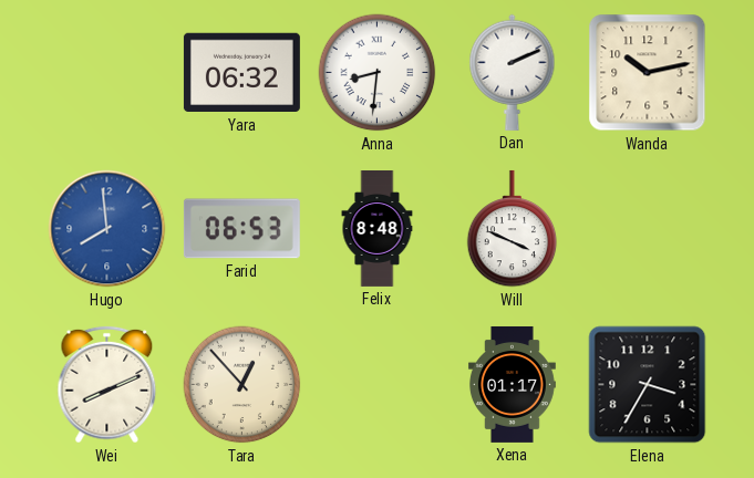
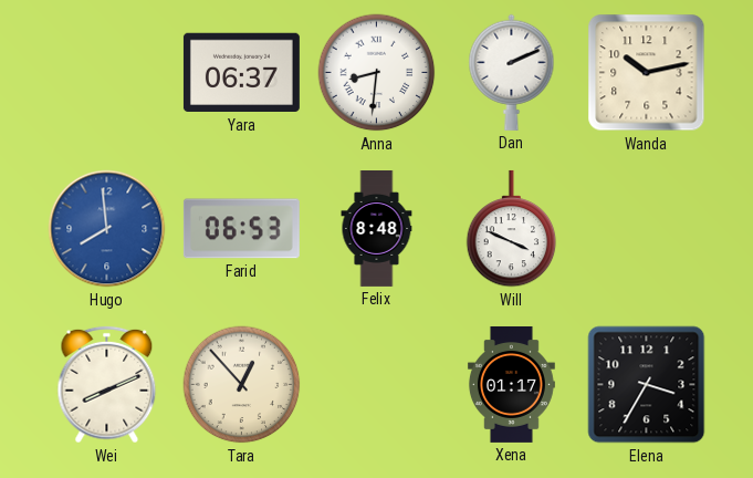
Yara: 06:32 -> 06:37 (241, 73)
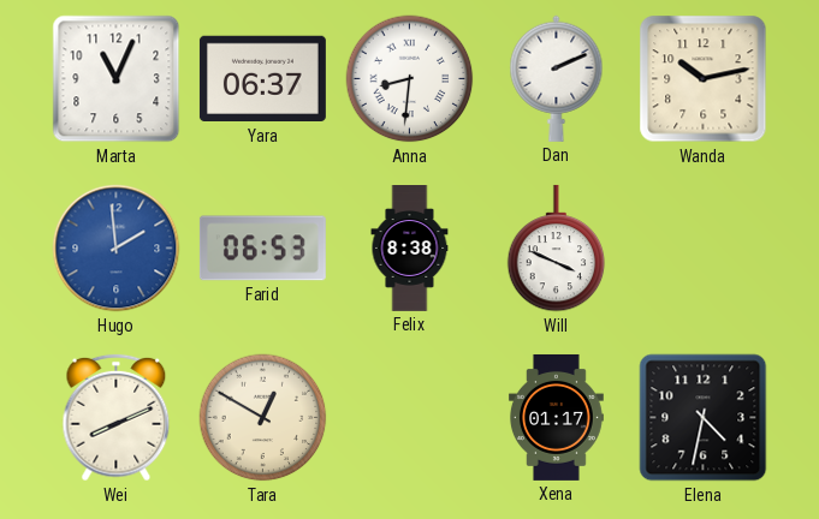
Marta: none -> 11:04 (117, 79)
Hugo: 7:59 -> 1:59 (117, 249)
Felix: 8:48 -> 8:38 (410, 249)
Tara: 12:53 -> 12:50 (263, 418)
Elena: 3:35 -> 4:32 (704, 418)
